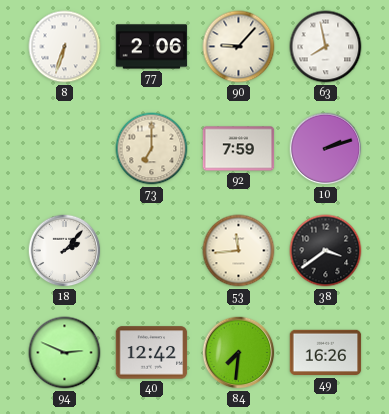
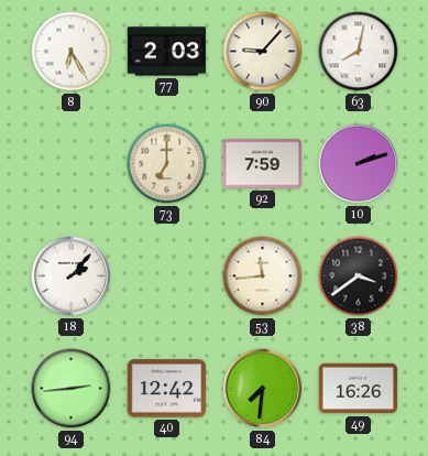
8: 6:33 -> 6:25 (72, 52)
77: 2:06 -> 2:03 (167, 52)
63: 7:58 -> 8:02 (359, 52)
94: 2:49 -> 2:44 (72, 389)
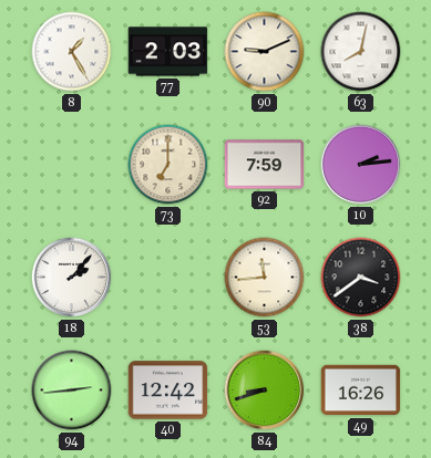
8: 6:25 -> 1:25 (72, 52)
90: 9:07 -> 9:11 (265, 52)
10: 2:12 -> 2:14 (361, 165)
84: 7:31 -> 8:42 (265, 391)
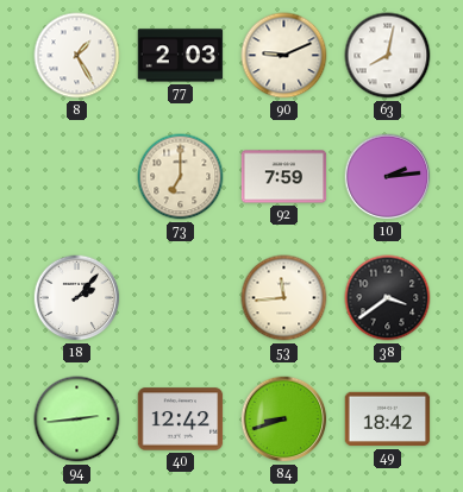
49: 16:26 -> 18:42 (388, 420)
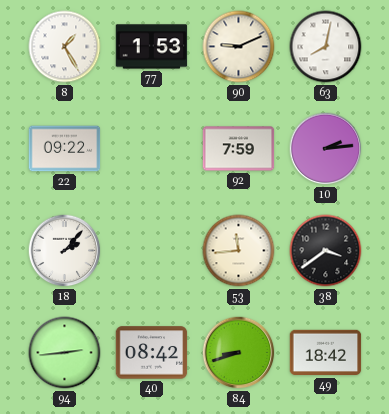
77: 2:03 -> 1:53 (152, 47)
22: none -> 09:22 (65, 149)
73: 7:00 -> none (181, 177)
40: 12:42 -> 08:42 (152, 353)
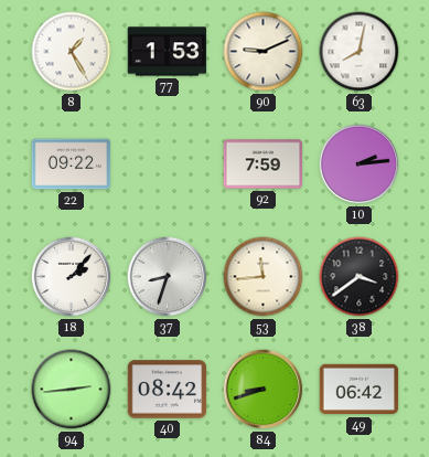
37: none -> 8:33 (168, 277)
49: 18:42 -> 06:42 (360, 390)
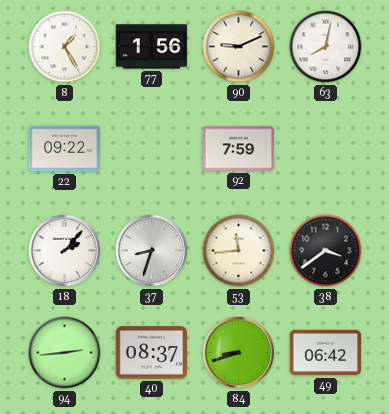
77: 1:53 -> 1:56 (152, 47)
10: 2:14 -> none (360, 164)
40: 08:42 -> 08:37 (152, 353)
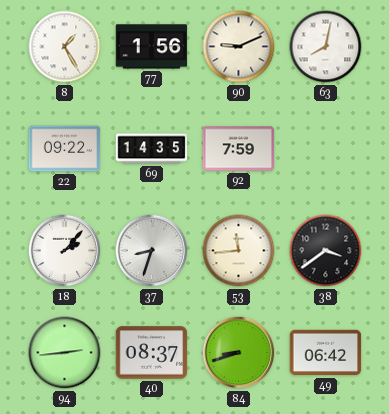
69: none -> 14:35 (152, 149)
